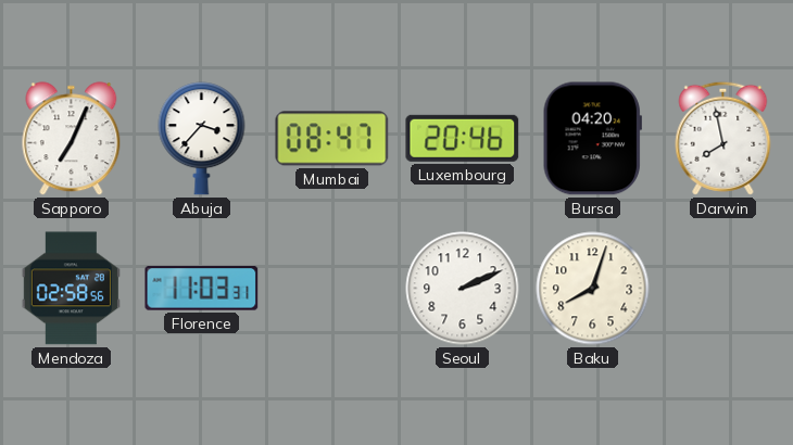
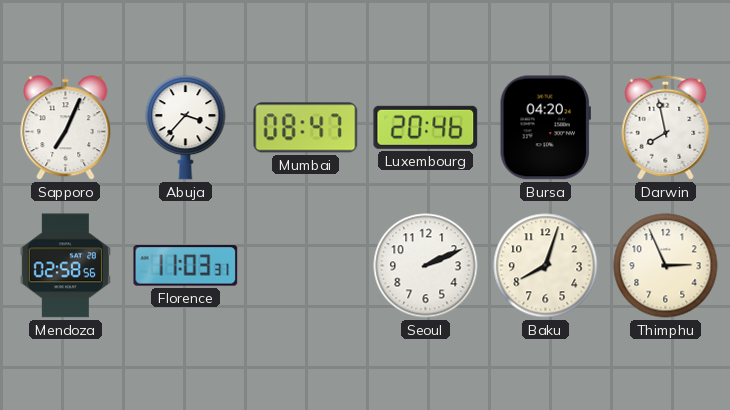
Thimphu: none -> 2:56 (666, 266)
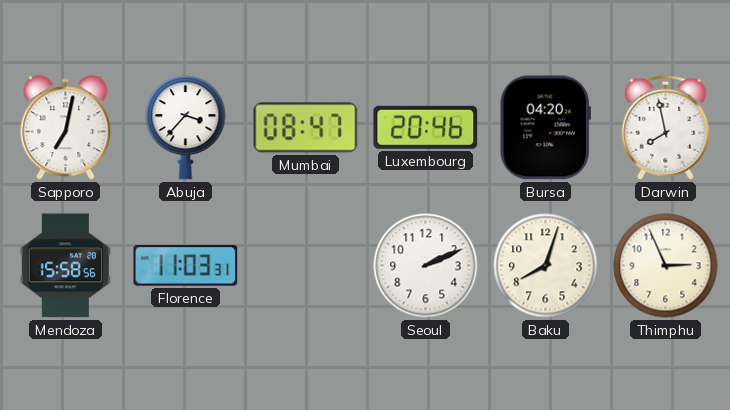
Sapporo: 7:04 -> 7:02 (66, 128)
Mendoza: 02:58 -> 15:58 (65, 266)
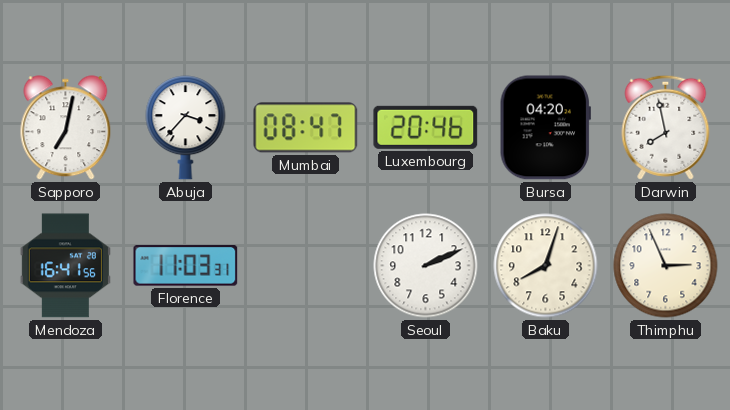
Mendoza: 15:58 -> 16:41 (65, 266)
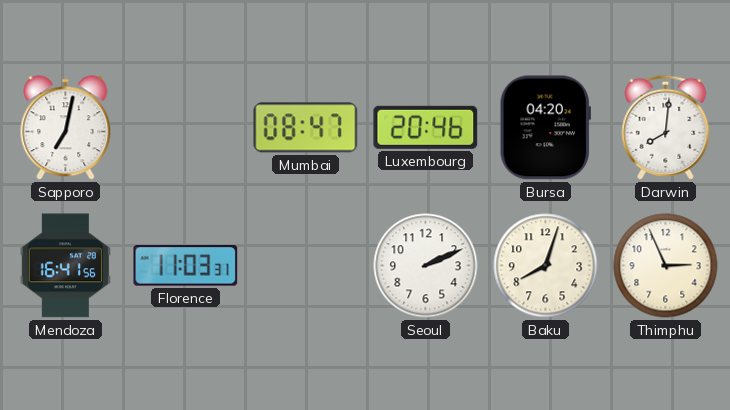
Abuja: 3:37 -> none (186, 128)
Darwin: 7:58 -> 8:01 (666, 127)
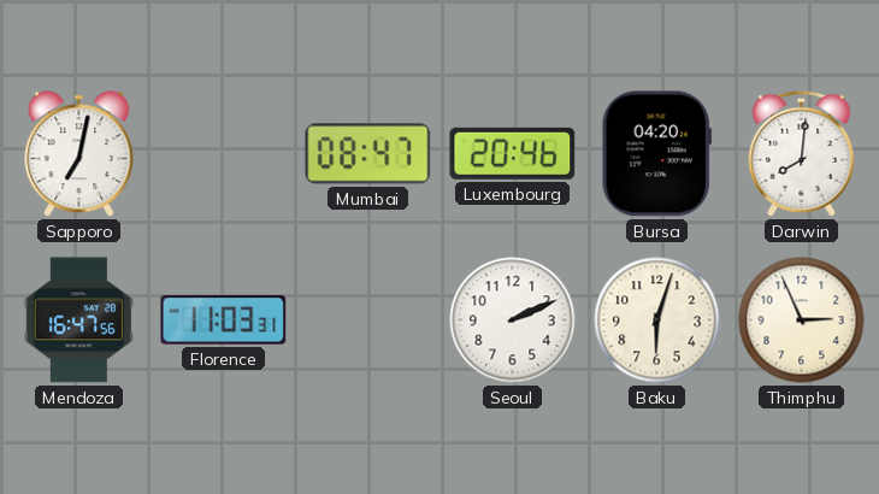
Mendoza: 16:41 -> 16:47 (78, 320)
Baku: 8:03 -> 6:03 (657, 320)
